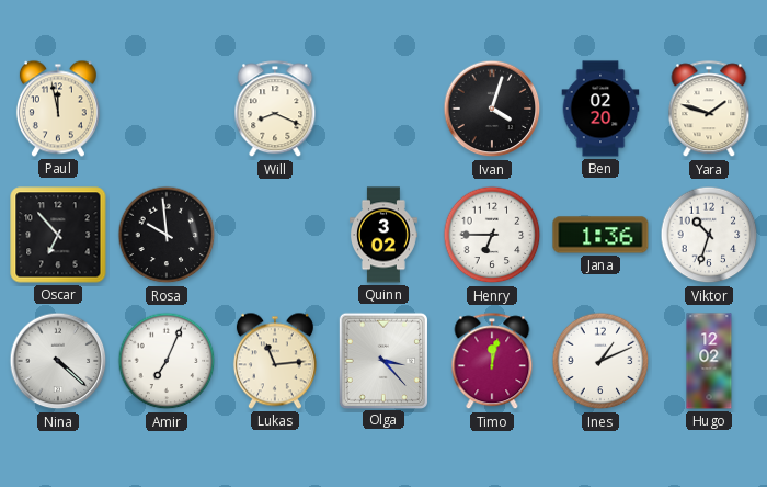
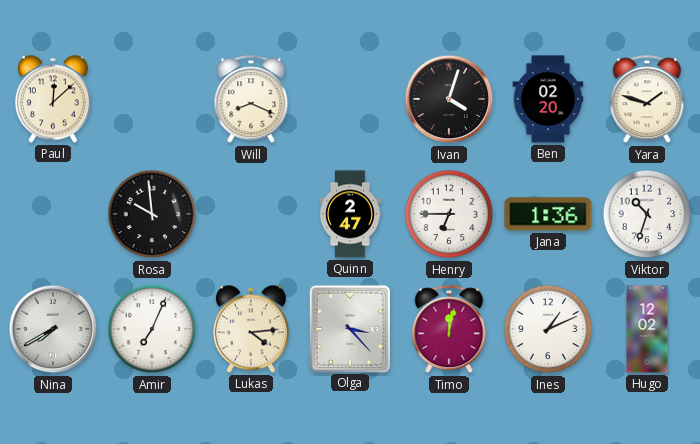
Paul: 11:58 -> 12:08 (53, 99)
Oscar: 6:53 -> none (58, 235)
Quinn: 3:02 -> 2:47 (350, 214)
Nina: 4:22 -> 7:40 (53, 329)
Lukas: 11:14 -> 4:14 (251, 329)
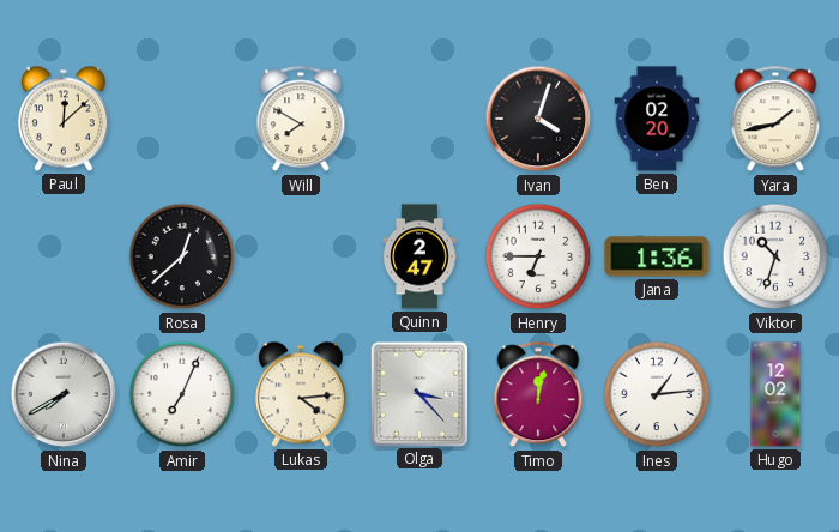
Will: 8:19 -> 7:50 (301, 120)
Yara: 1:48 -> 1:43 (775, 120)
Rosa: 9:59 -> 12:38 (182, 256)
Ines: 1:11 -> 1:14 (657, 394)
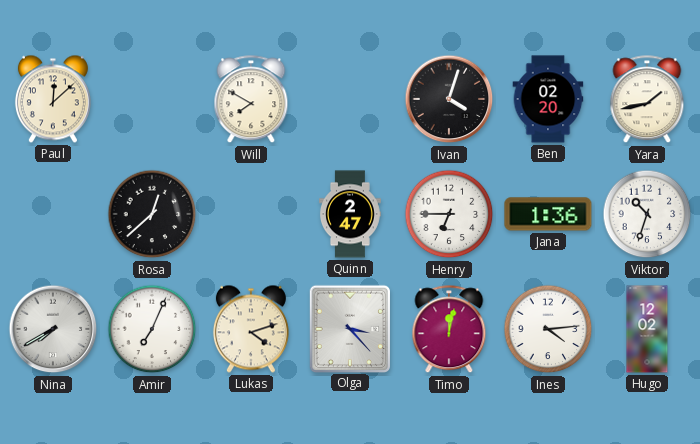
Lukas: 4:14 -> 4:12 (251, 329)
Ines: 1:14 -> 4:14 (548, 329)
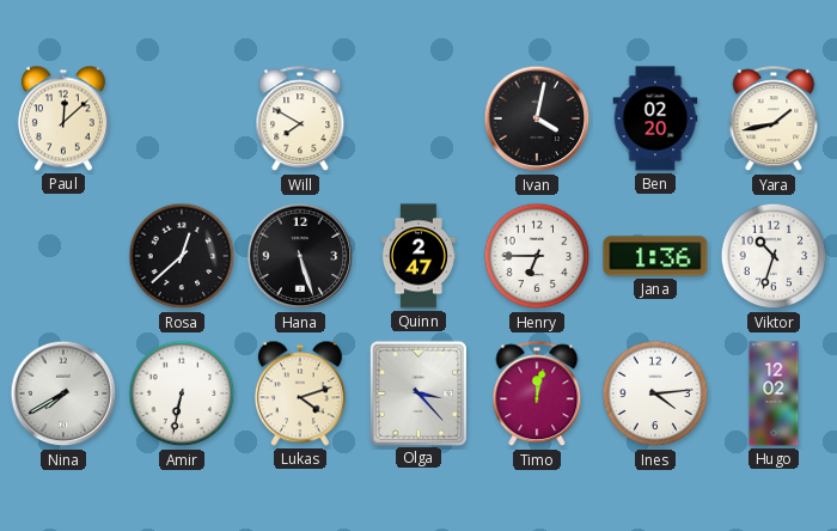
Ivan: 4:03 -> 4:02 (537, 118)
Hana: none -> 5:27 (300, 256)
Amir: 7:04 -> 6:32 (182, 393)
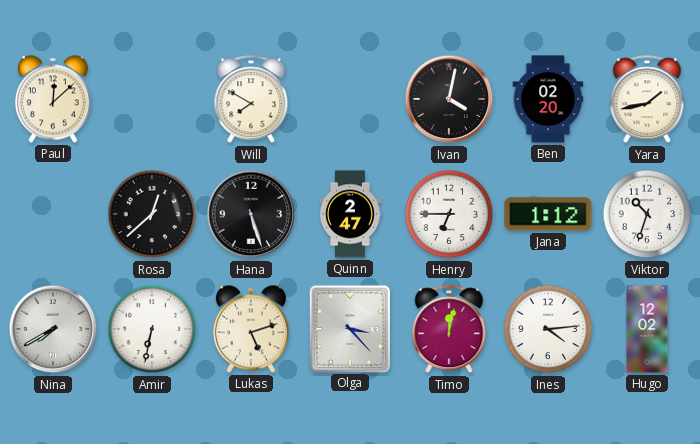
Jana: 1:36 -> 1:12 (548, 214)
Lukas: 4:12 -> 5:12 (251, 329)
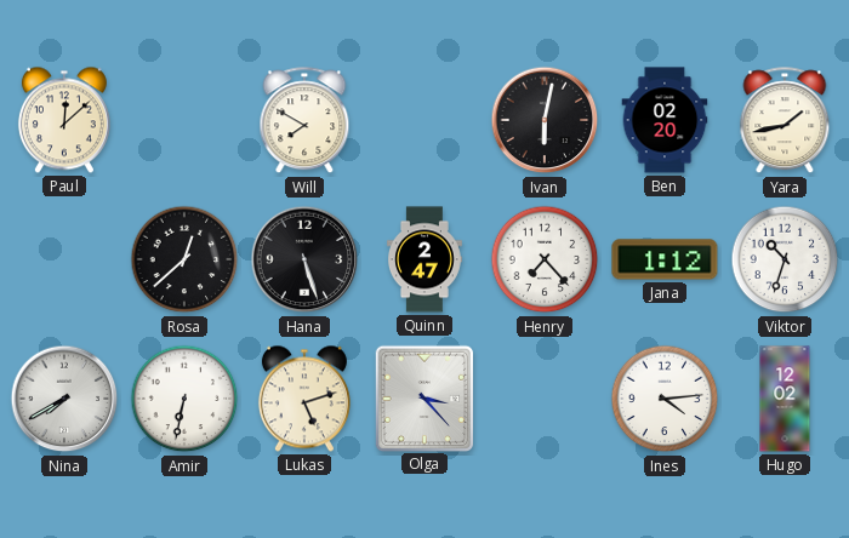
Ivan: 4:02 -> 6:02 (545, 120)
Henry: 6:45 -> 7:23 (545, 259)
Timo: 12:02 -> none (449, 330)
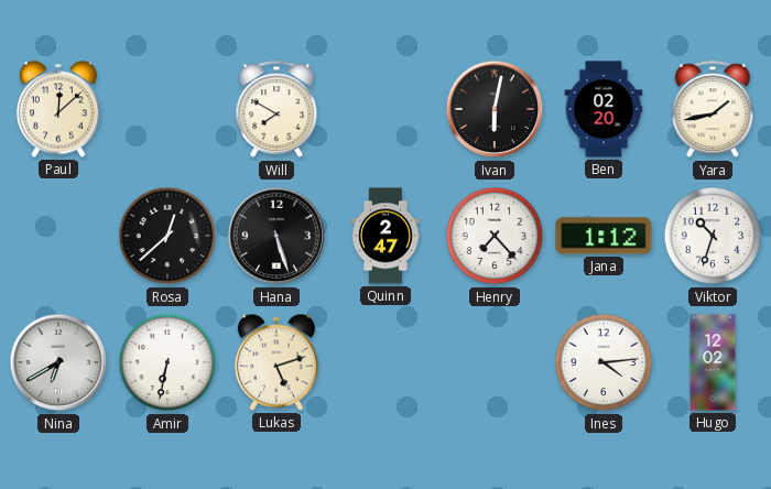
Nina: 7:40 -> 6:40 (58, 362)
Olga: 3:23 -> none (423, 397)
